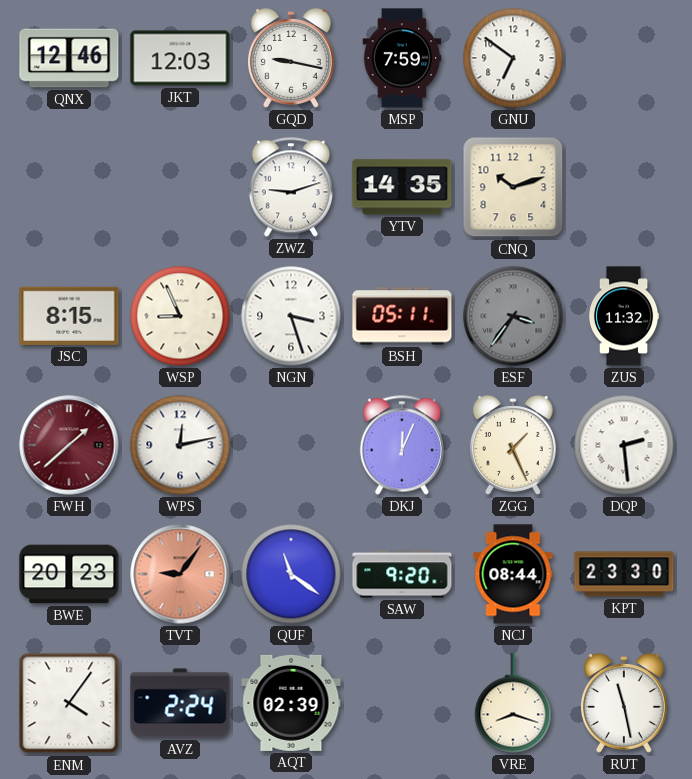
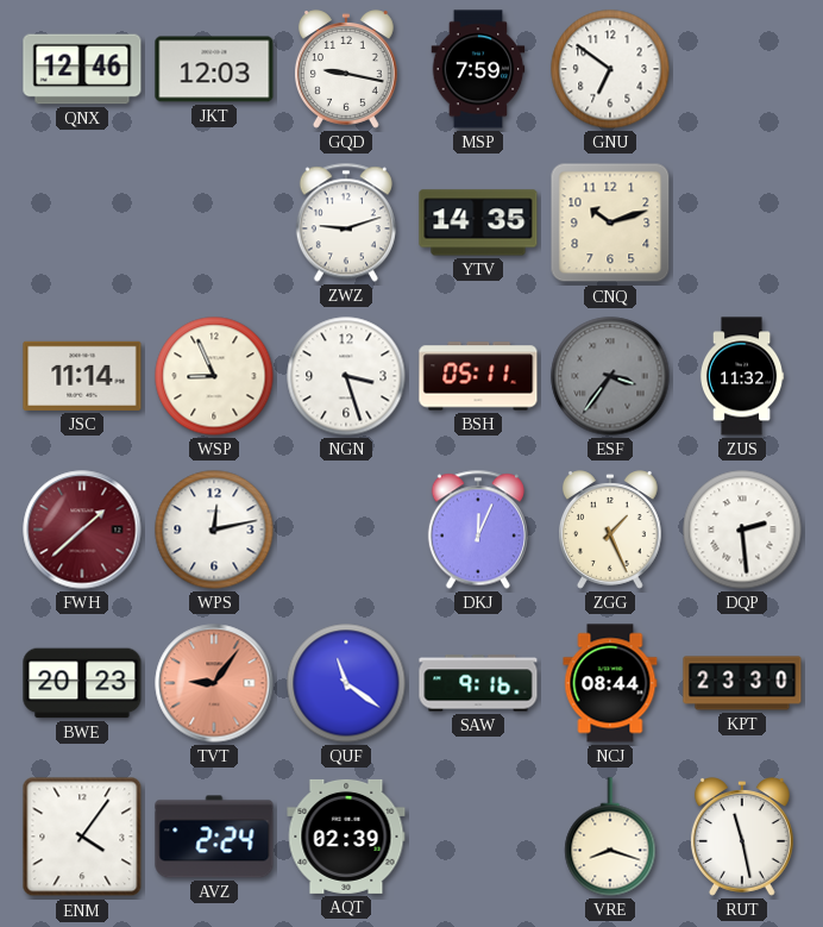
JSC: 8:15 -> 11:14 (82, 376)
SAW: 9:20 -> 9:16 (478, 683)
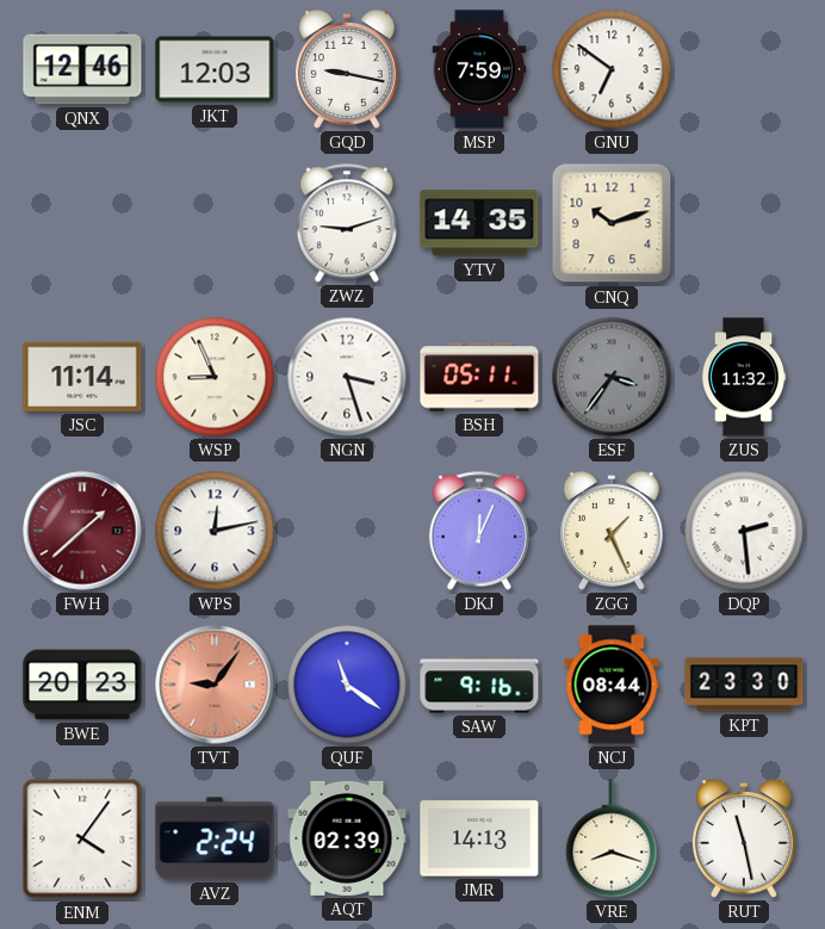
JMR: none -> 14:13 (479, 838)
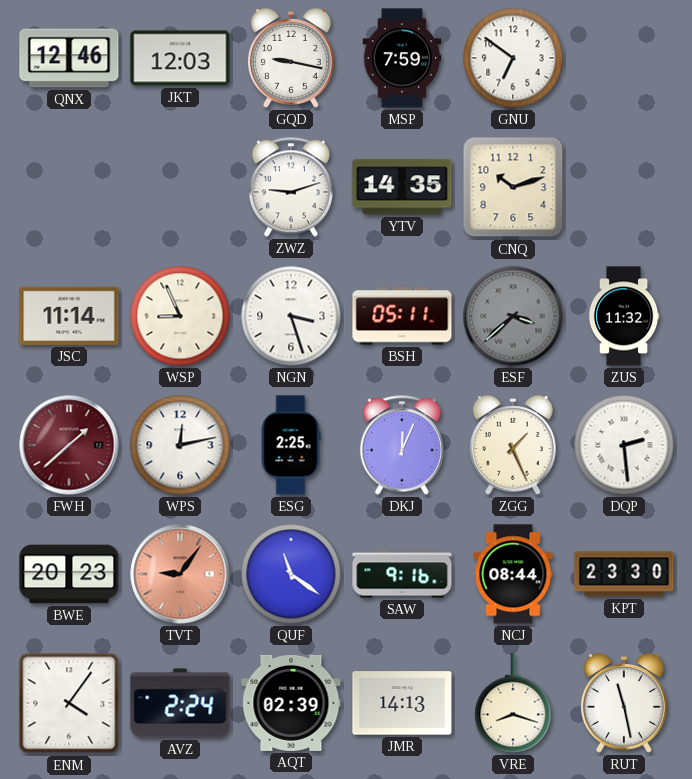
ESF: 3:36 -> 3:38 (513, 316)
ESG: none -> 2:25 (291, 445)
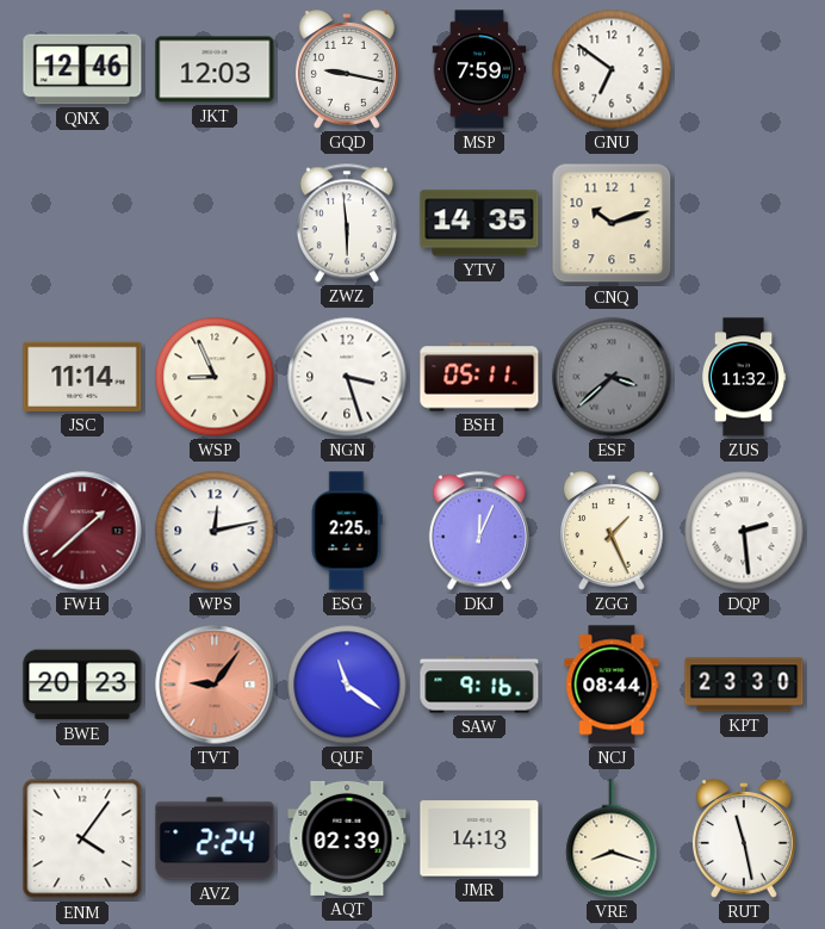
ZWZ: 9:12 -> 5:59 (347, 223)
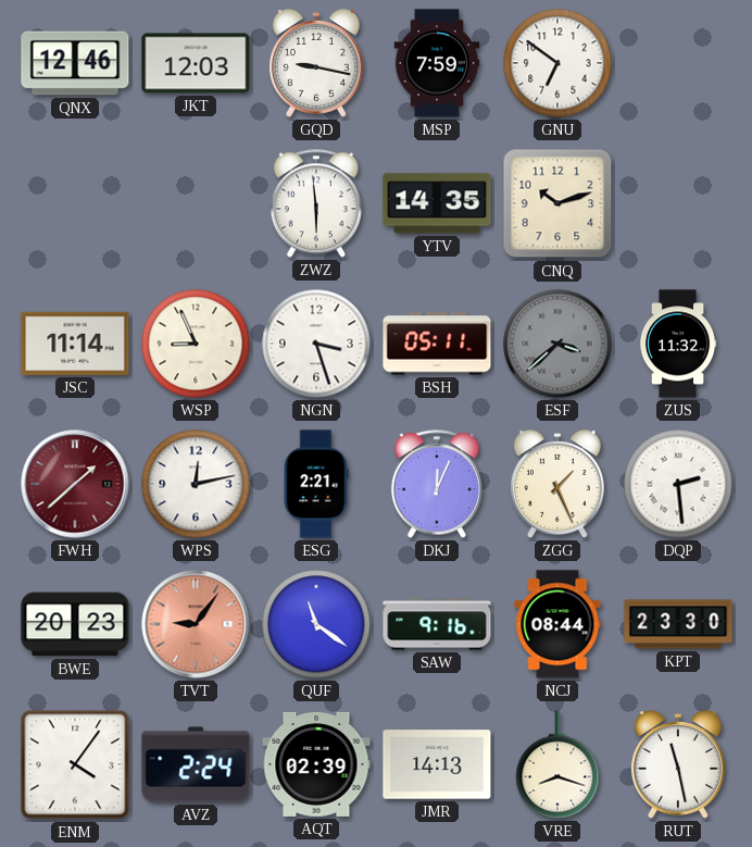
ESG: 2:25 -> 2:21 (316, 484)
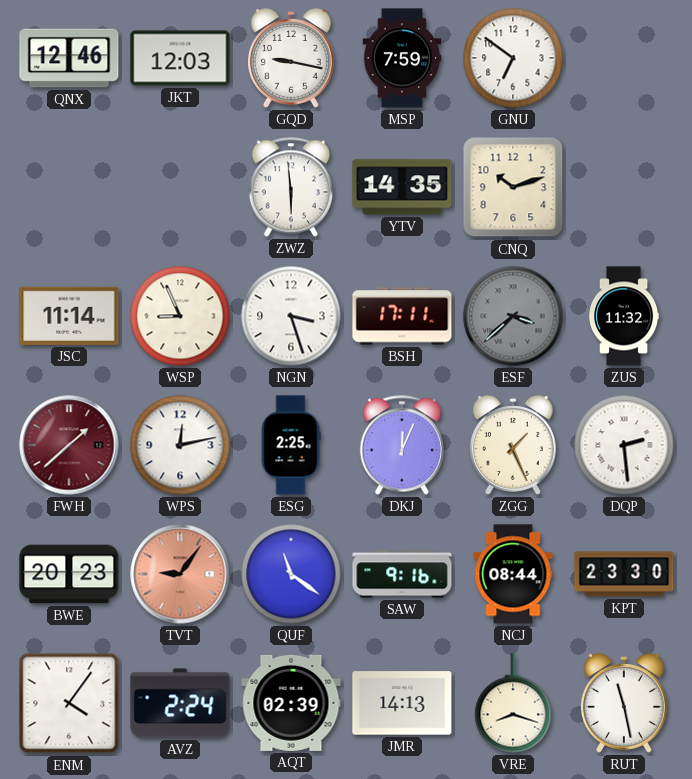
BSH: 05:11 -> 17:11 (402, 316)
ESG: 2:21 -> 2:25 (291, 445)
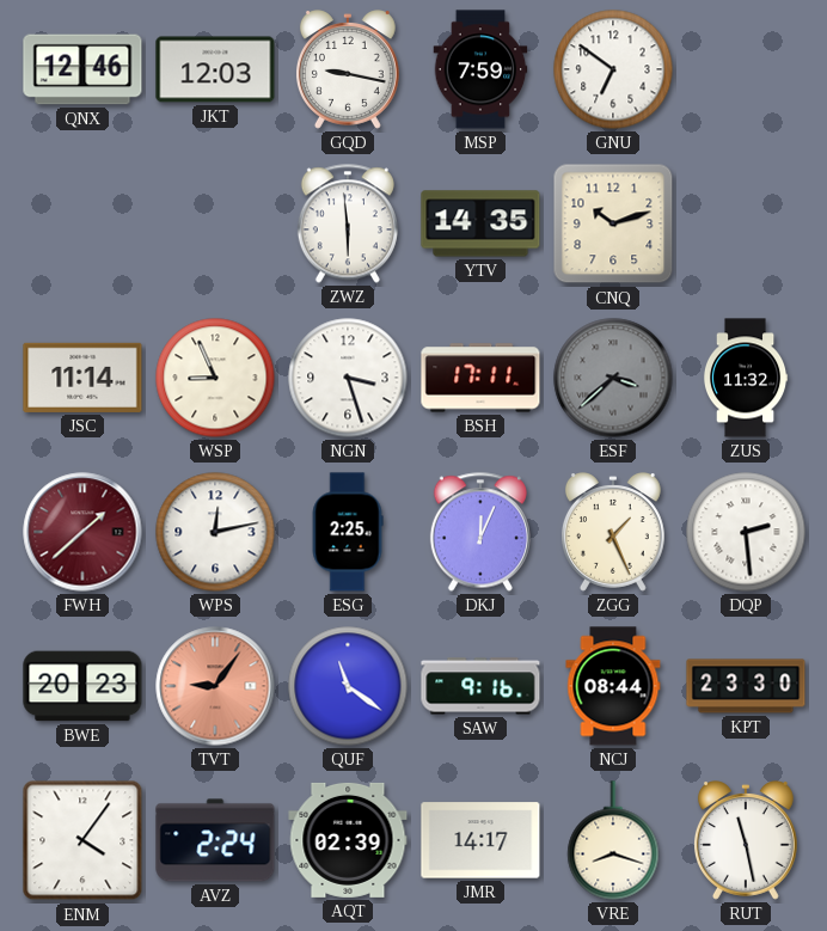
JMR: 14:13 -> 14:17 (480, 840)
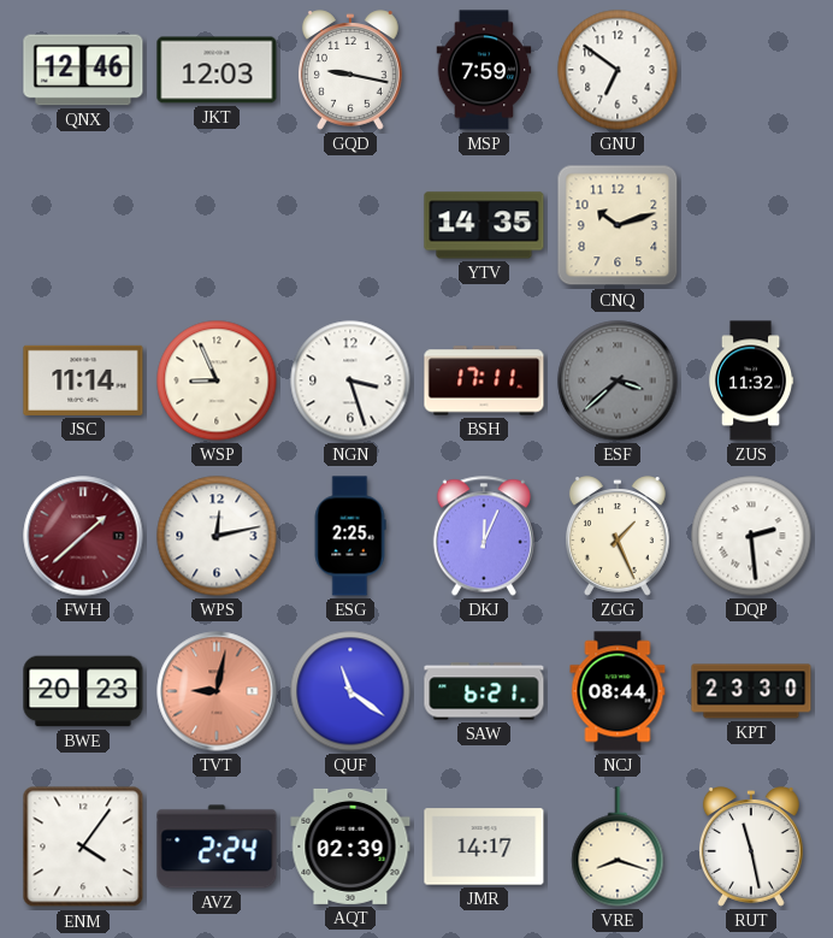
ZWZ: 5:59 -> none (348, 223)
TVT: 9:06 -> 9:02 (217, 691)
SAW: 9:16 -> 6:21 (484, 691)
